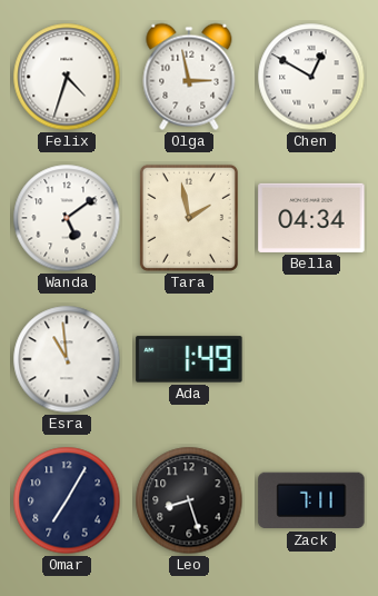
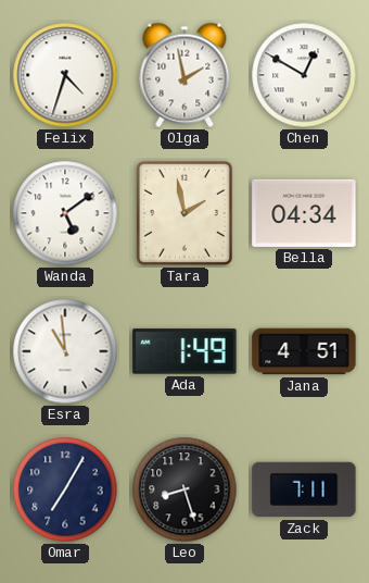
Olga: 2:58 -> 1:58 (184, 75)
Jana: none -> 4:51 (304, 351)
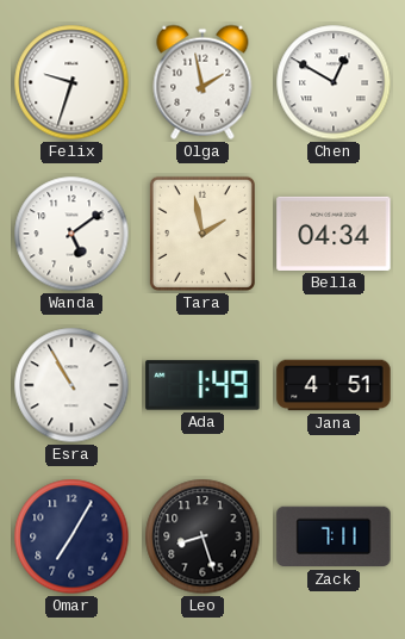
Felix: 4:33 -> 9:33 (71, 82)
Esra: 10:59 -> 10:55 (71, 385)
